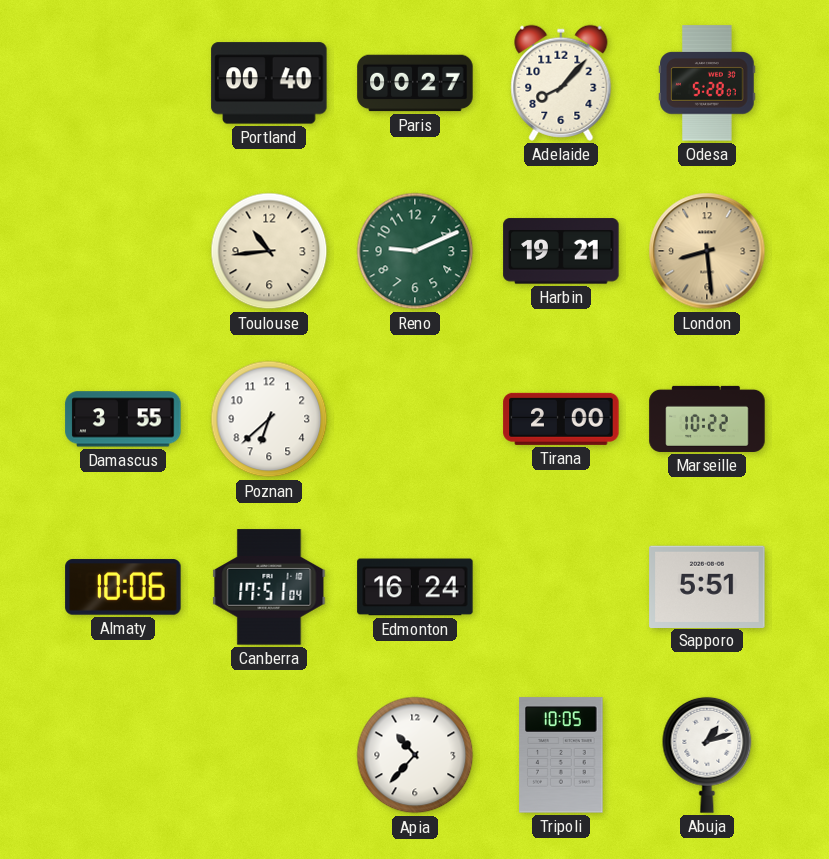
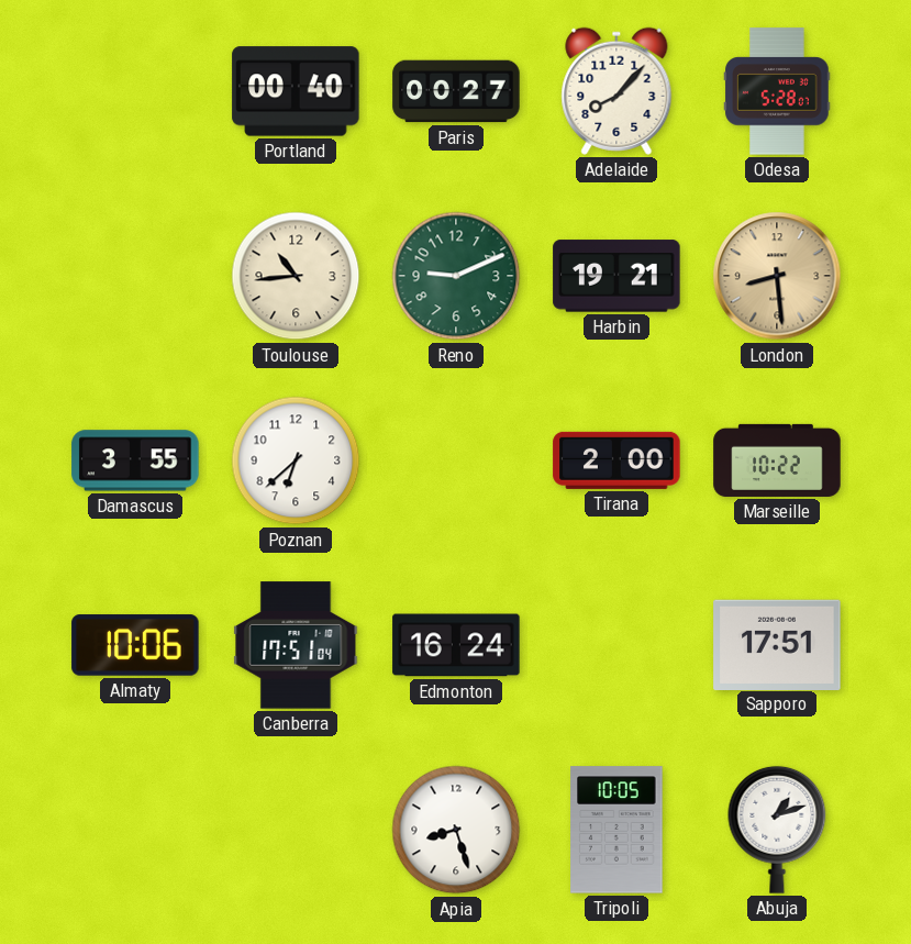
Sapporo: 5:51 -> 17:51 (777, 644)
Apia: 10:37 -> 8:27 (456, 830)
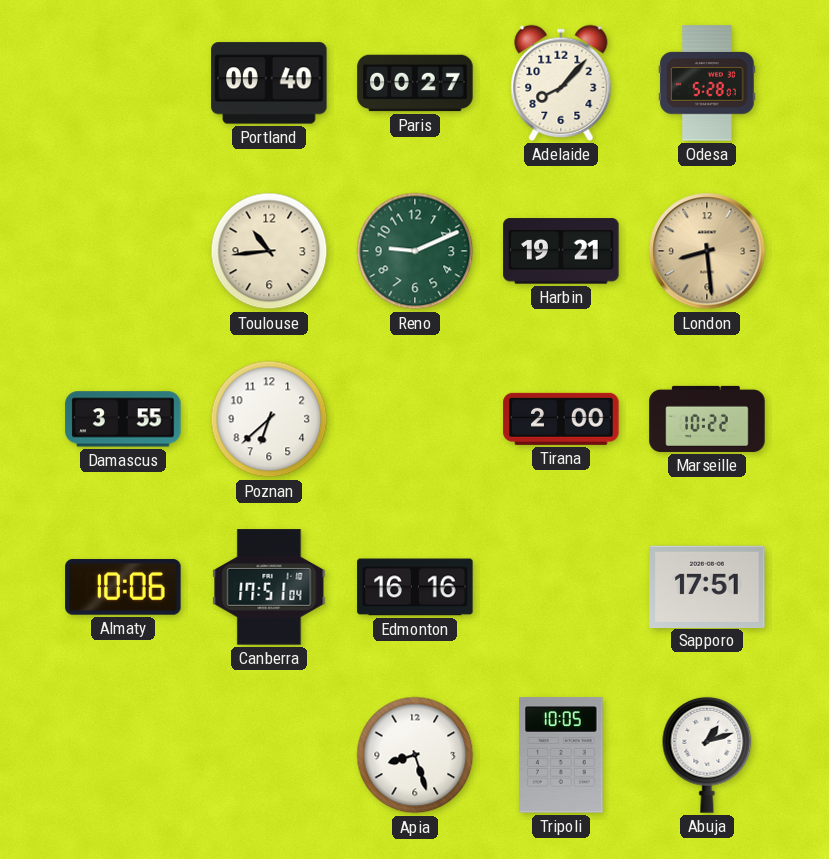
Edmonton: 16:24 -> 16:16 (415, 587)
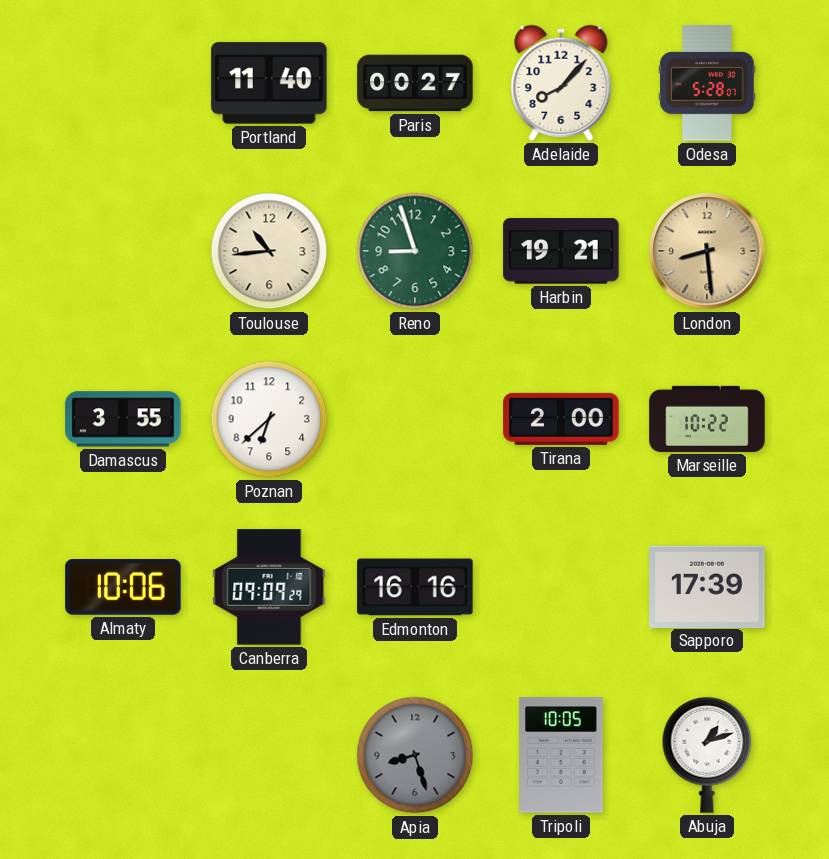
Portland: 00:40 -> 11:40 (269, 83)
Reno: 9:11 -> 8:57 (415, 251)
Canberra: 17:51 -> 09:09 (269, 587)
Sapporo: 17:51 -> 17:39 (707, 586)
Apia dial: white -> grey (415, 755)
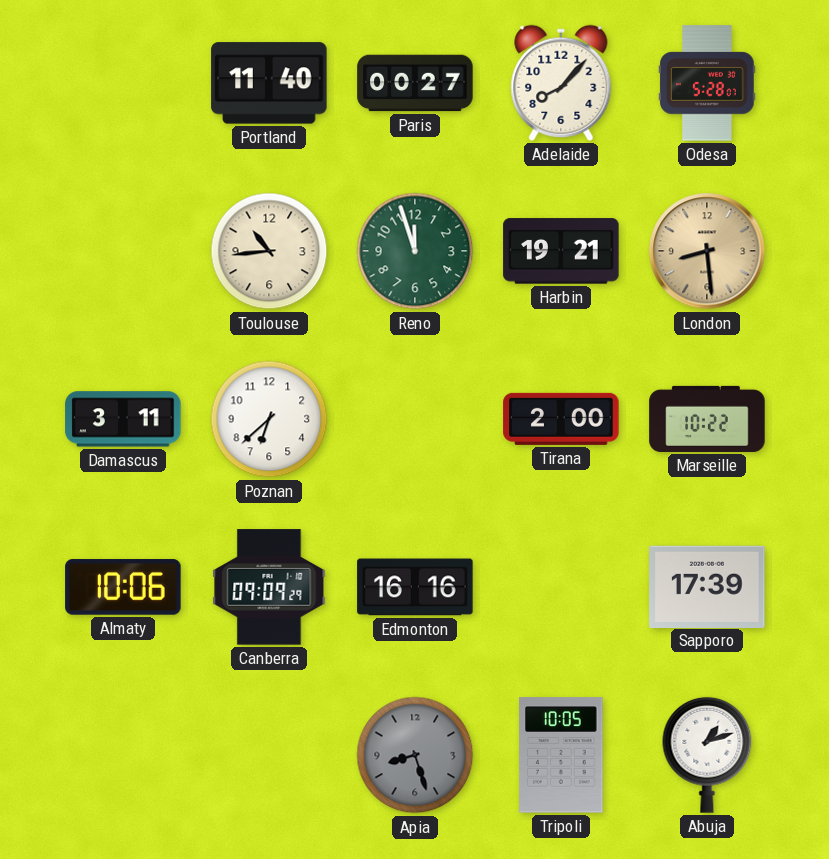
Reno: 8:57 -> 11:57 (415, 251)
Damascus: 3:55 -> 3:11 (123, 419)
